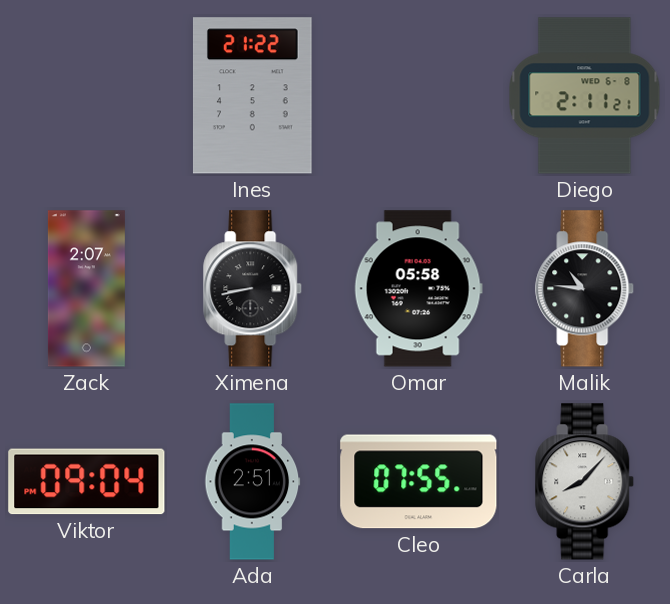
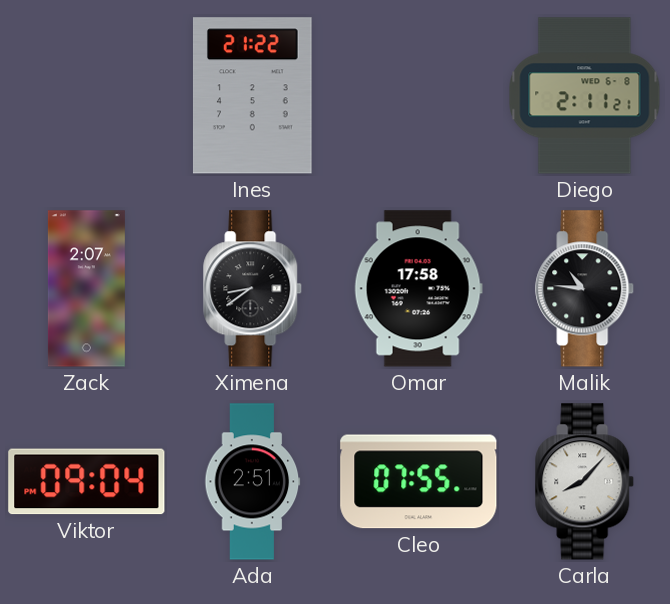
Ximena: 8:43 -> 8:39 (253, 289)
Omar: 05:58 -> 17:58 (418, 289)
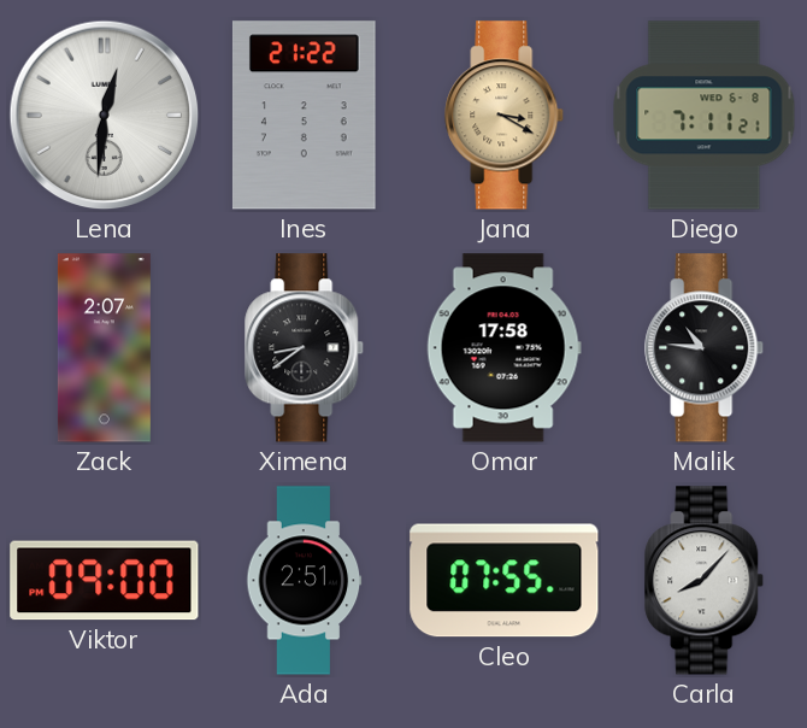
Lena: none -> 12:31 (105, 116)
Jana: none -> 3:20 (505, 116)
Diego: 2:11 -> 7:11 (705, 116)
Viktor: 09:04 -> 09:00 (105, 581)
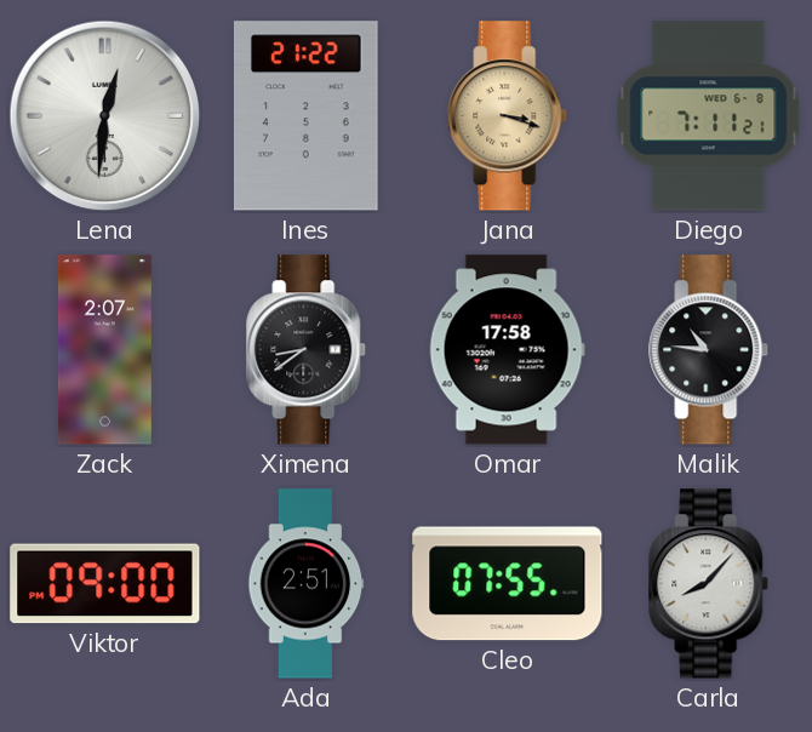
Jana: 3:20 -> 3:18 (508, 116)
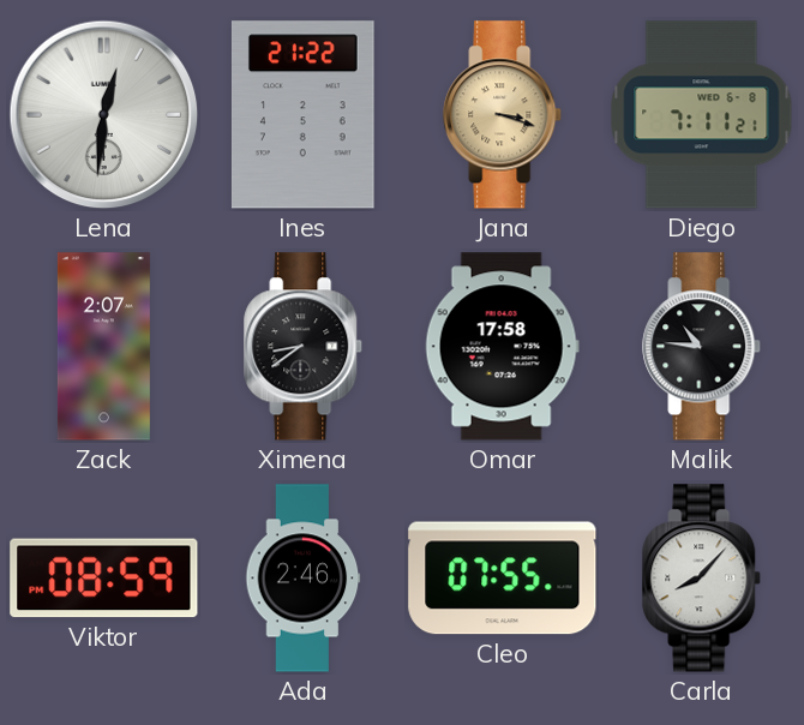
Viktor: 09:00 -> 08:59 (104, 579)
Ada: 2:51 -> 2:46 (304, 579)
